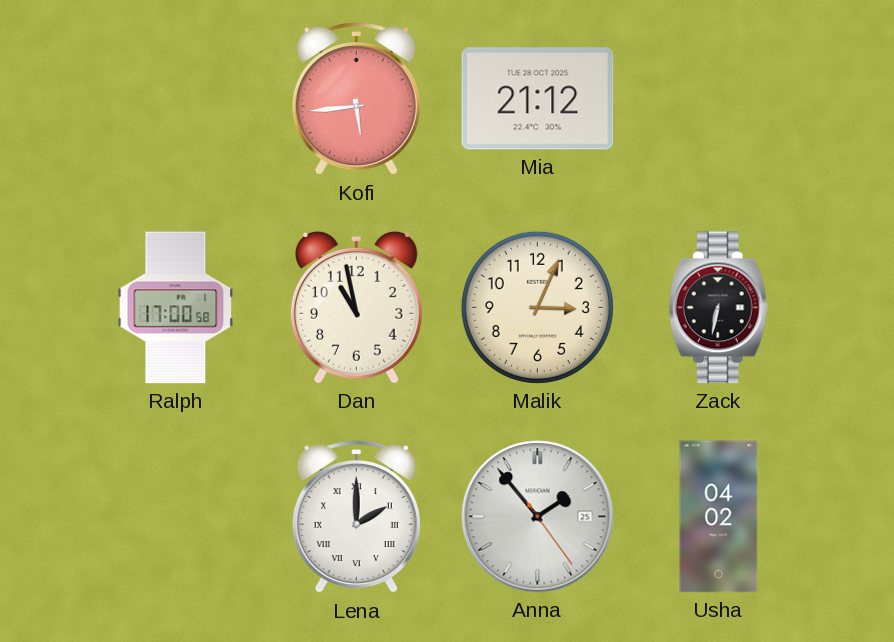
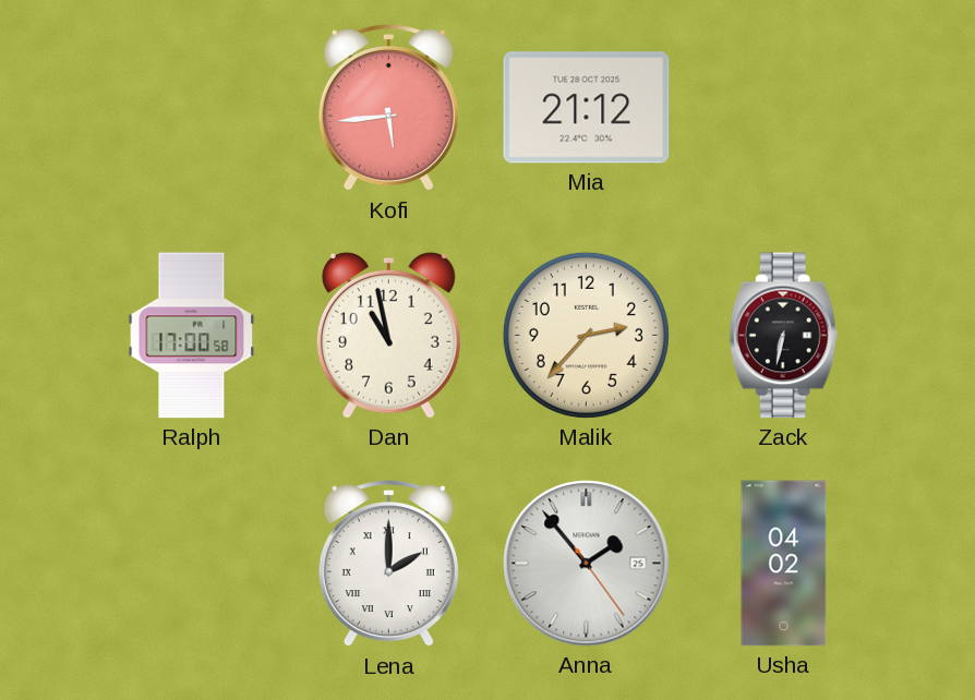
Malik: 3:04 -> 2:37 (586, 335)
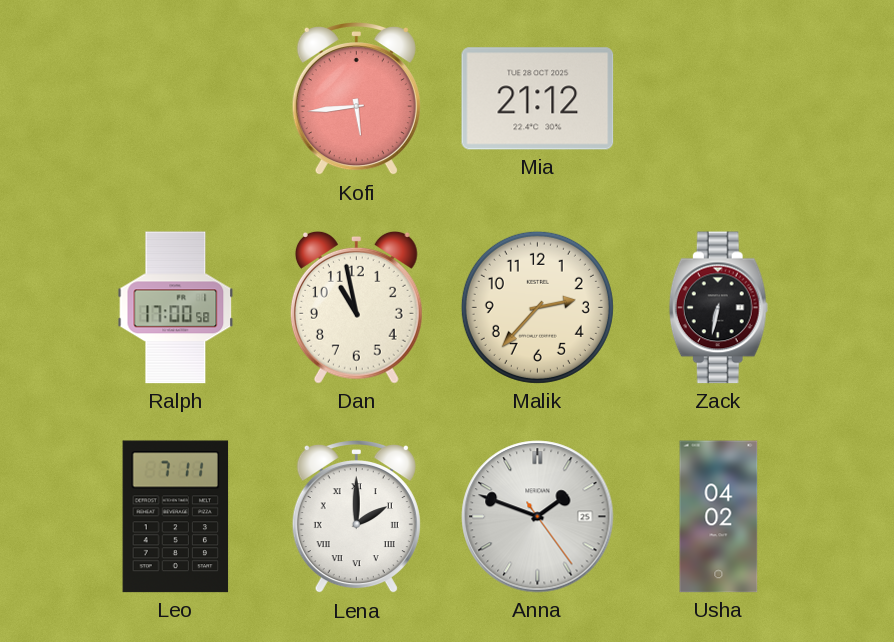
Leo: none -> 7:11 (176, 517)
Anna: 1:53 -> 1:48 (538, 517)
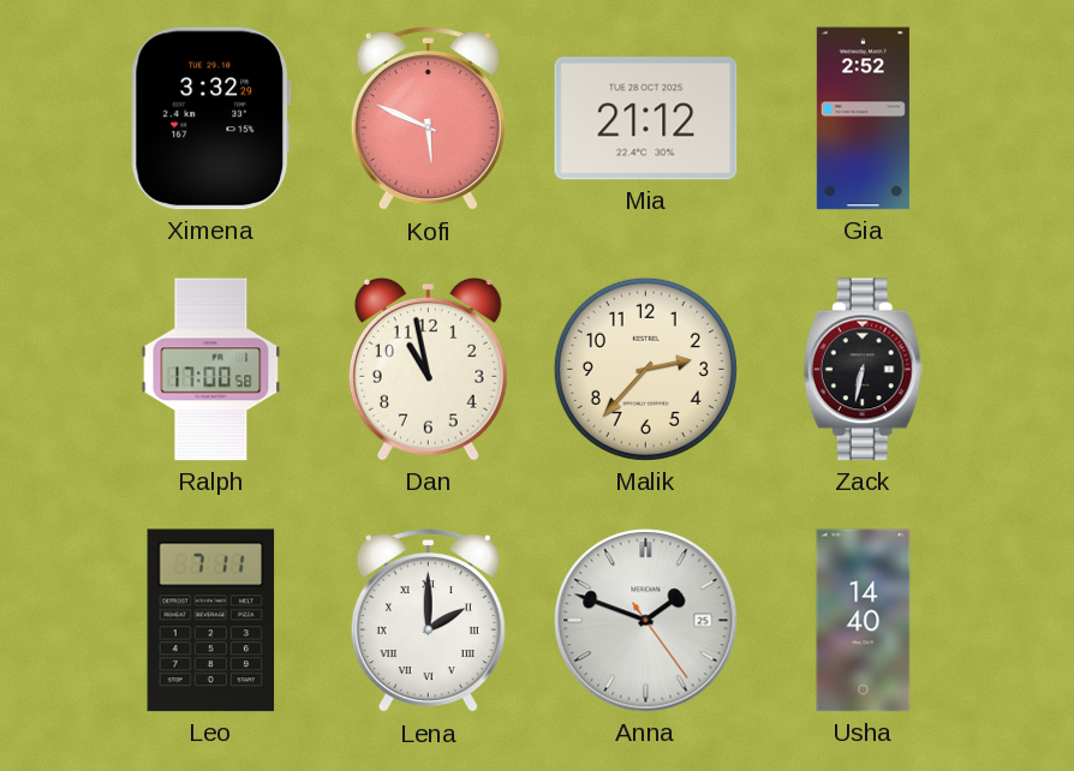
Ximena: none -> 3:32 (211, 119)
Kofi: 5:44 -> 5:49 (428, 120)
Gia: none -> 2:52 (863, 119)
Usha: 04:02 -> 14:40 (864, 621)
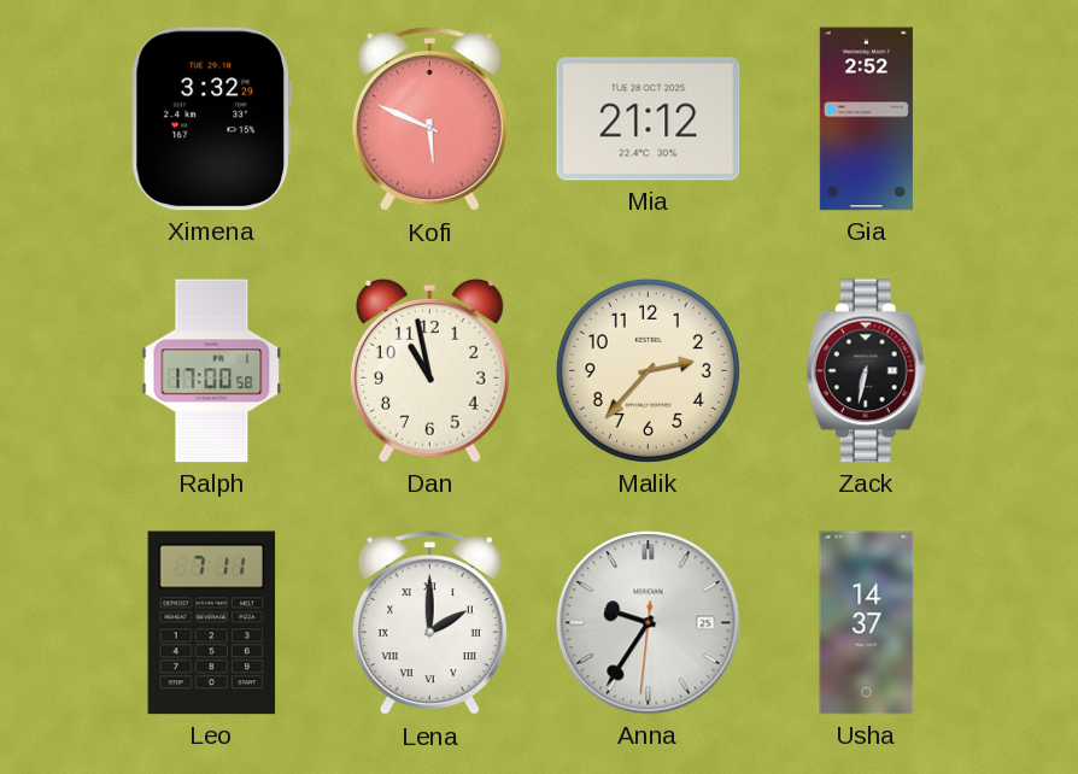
Anna: 1:48 -> 9:35 (649, 623)
Usha: 14:40 -> 14:37 (867, 623)
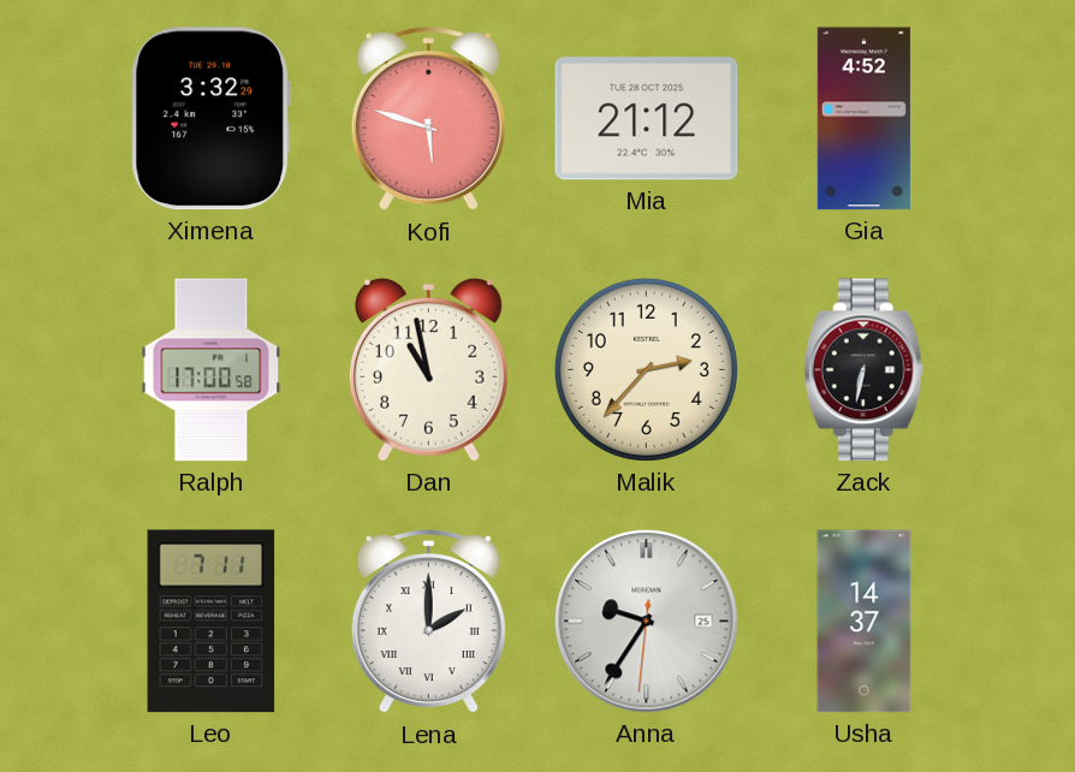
Kofi: 5:49 -> 5:48 (428, 120)
Gia: 2:52 -> 4:52 (863, 119)
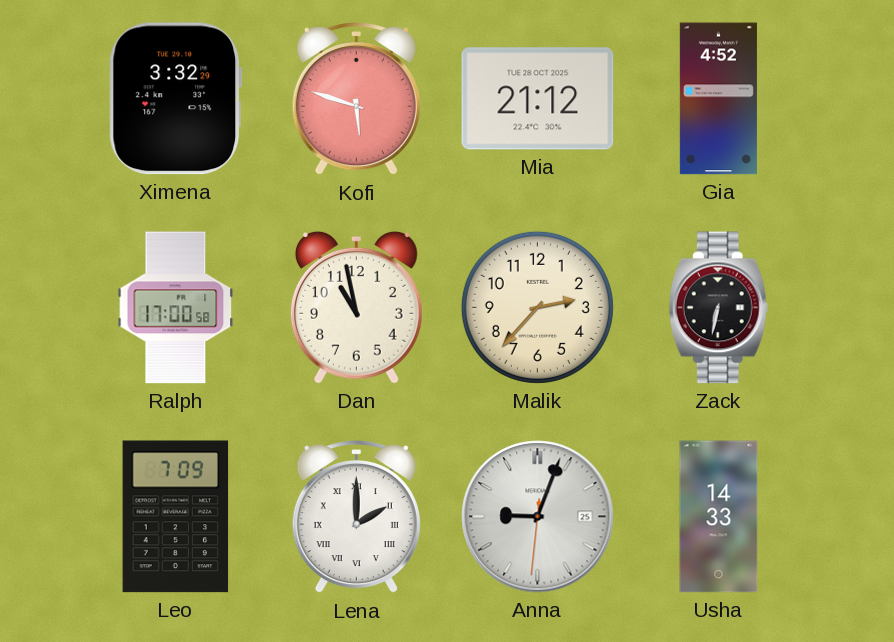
Leo: 7:11 -> 7:09 (176, 517)
Anna: 9:35 -> 9:03 (538, 517)
Usha: 14:37 -> 14:33 (719, 517)
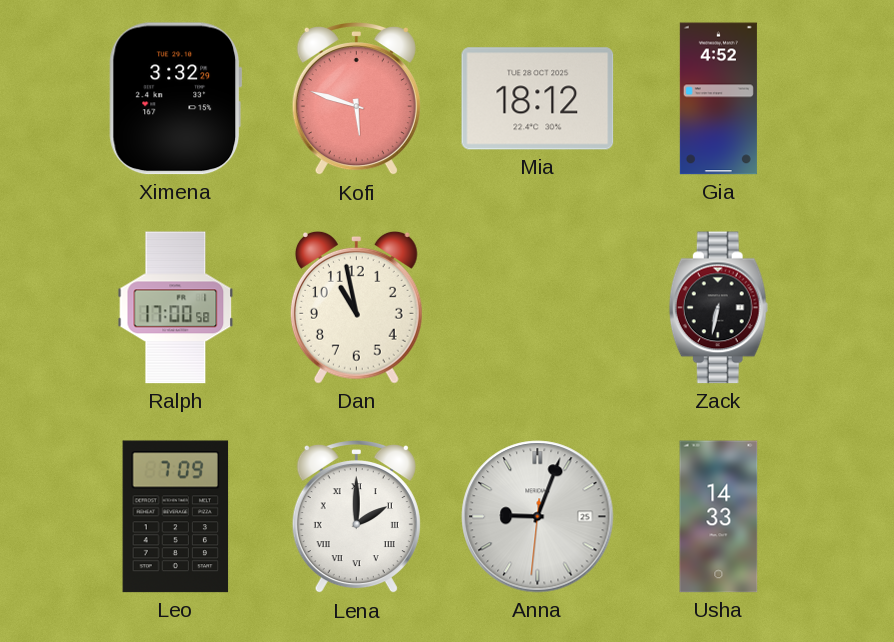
Mia: 21:12 -> 18:12 (538, 99)
Malik: 2:37 -> none (537, 307)
